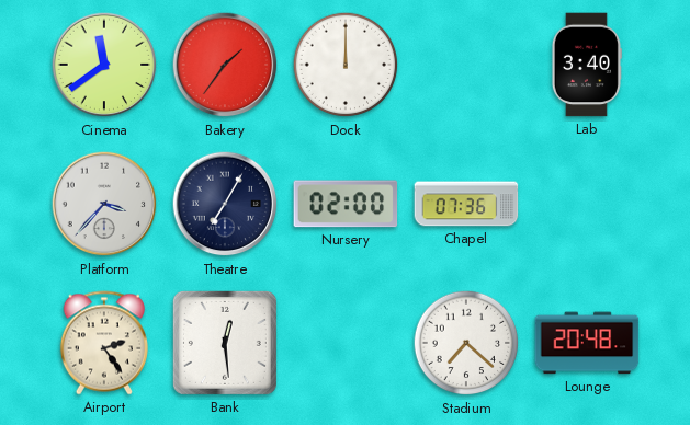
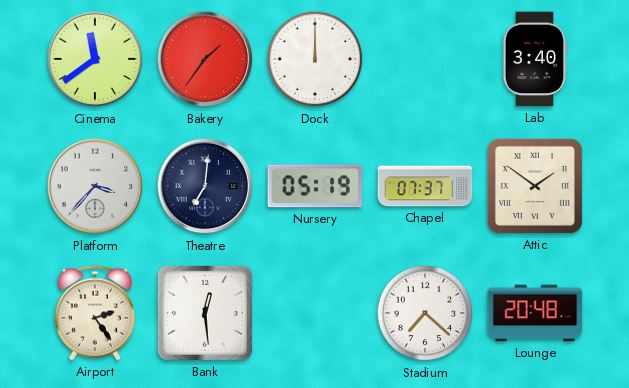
Theatre: 7:05 -> 7:01 (205, 186)
Nursery: 02:00 -> 05:19 (315, 186)
Chapel: 07:36 -> 07:37 (425, 186)
Attic: none -> 1:51 (535, 186)
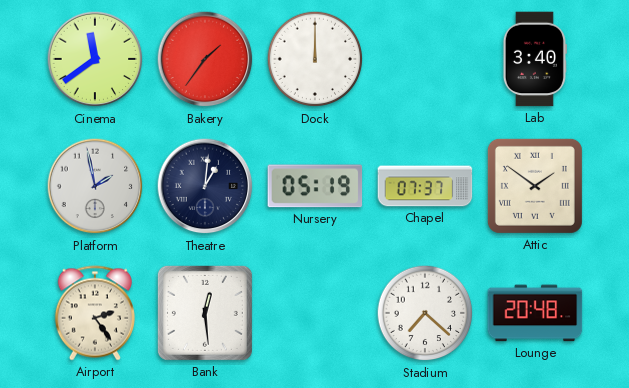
Platform: 3:37 -> 1:58 (95, 186)
Theatre: 7:01 -> 1:01 (205, 186)
